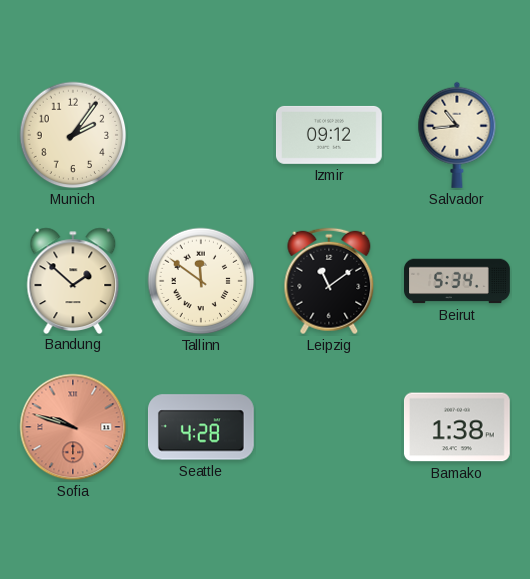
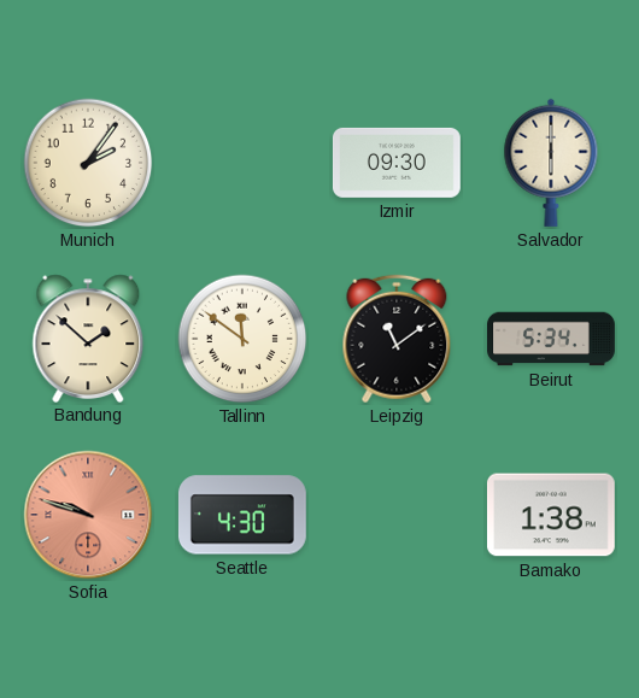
Izmir: 09:12 -> 09:30 (397, 163)
Salvador: 10:44 -> 6:00 (551, 163)
Seattle: 4:28 -> 4:30 (242, 515)
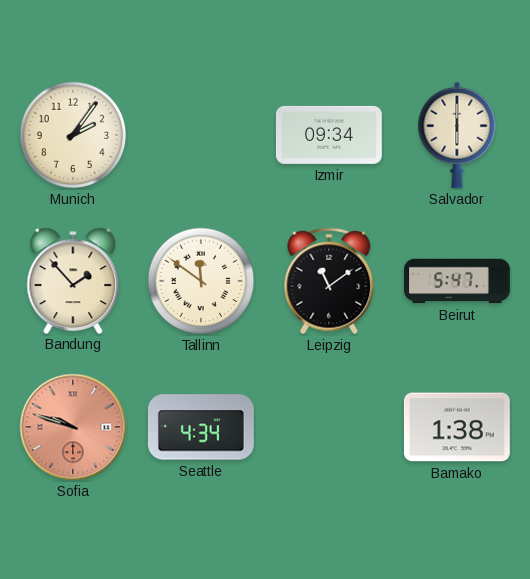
Izmir: 09:30 -> 09:34 (329, 135)
Bandung: 1:52 -> 1:53 (73, 280)
Beirut: 5:34 -> 5:47 (458, 281)
Seattle: 4:30 -> 4:34 (201, 427)
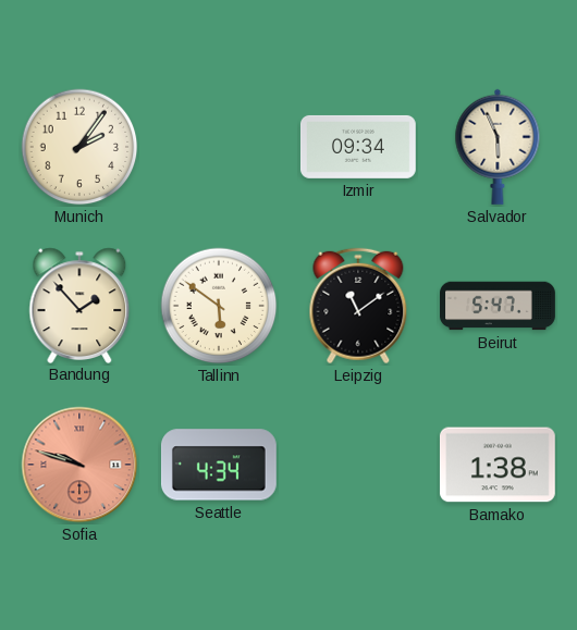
Salvador: 6:00 -> 5:56 (498, 147)
Tallinn: 11:51 -> 5:51 (219, 306)
